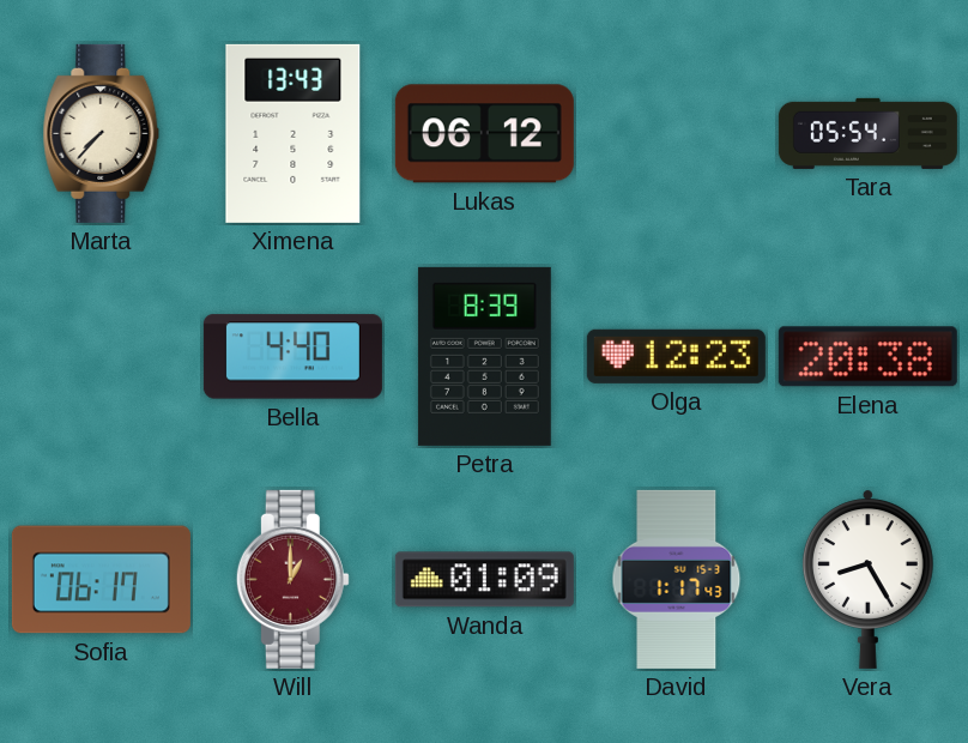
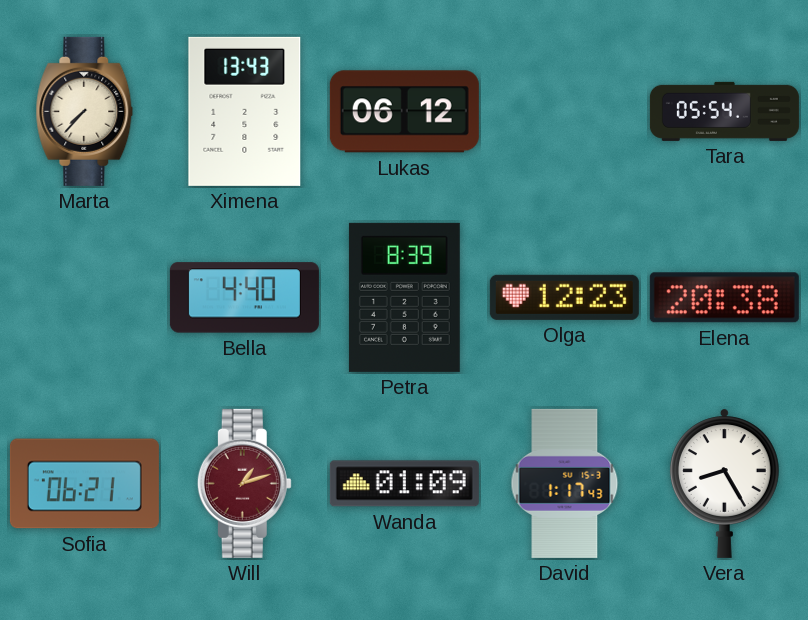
Sofia: 06:17 -> 06:21 (84, 484)
Will: 1:00 -> 1:12 (244, 483)
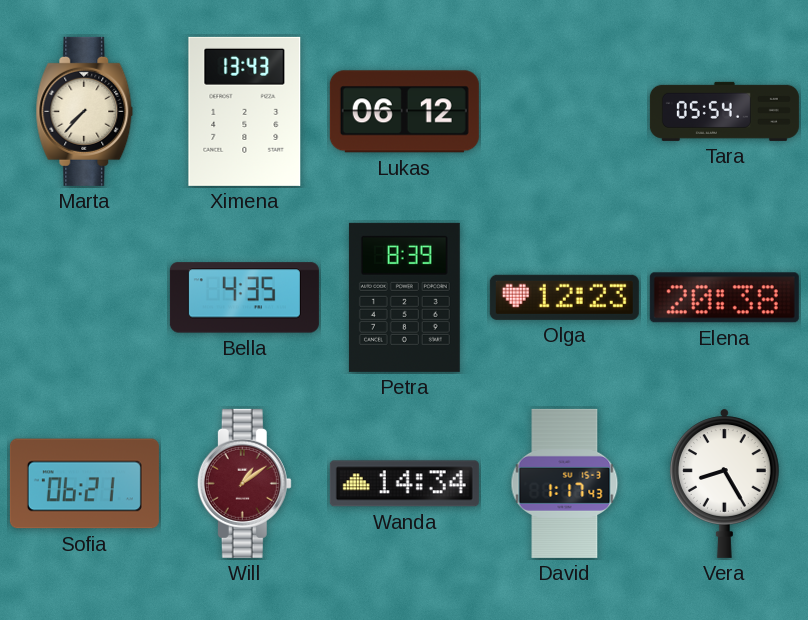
Bella: 4:40 -> 4:35 (244, 298)
Will: 1:12 -> 1:09 (244, 483)
Wanda: 01:09 -> 14:34 (404, 484)
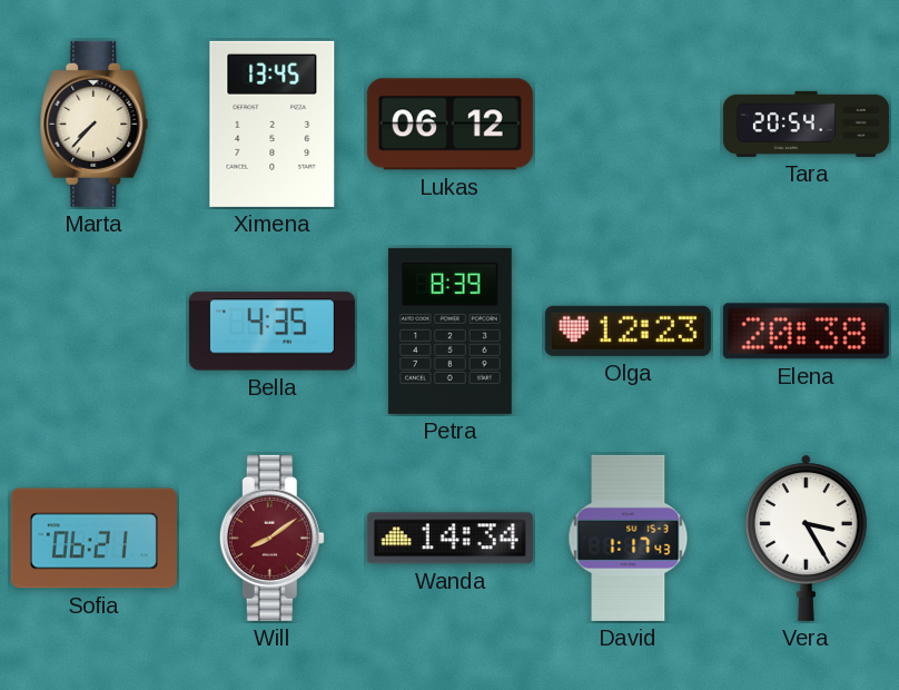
Ximena: 13:43 -> 13:45 (273, 124)
Tara: 05:54 -> 20:54 (806, 124)
Will: 1:09 -> 8:09 (271, 538)
Vera: 8:25 -> 3:25 (806, 538)
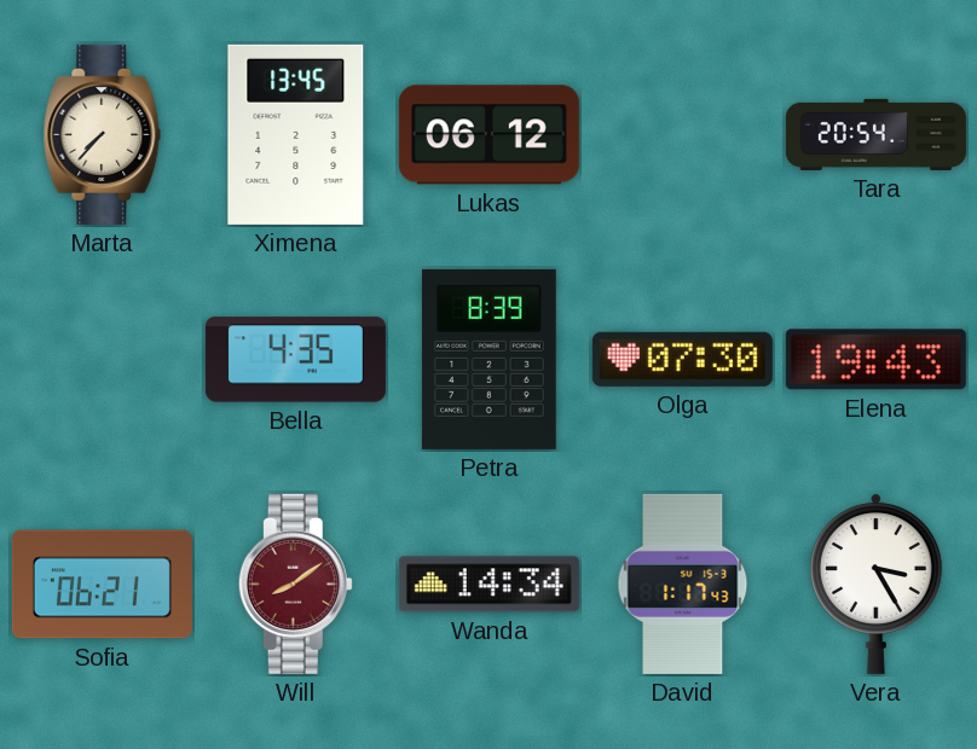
Olga: 12:23 -> 07:30 (682, 359)
Elena: 20:38 -> 19:43 (875, 360)
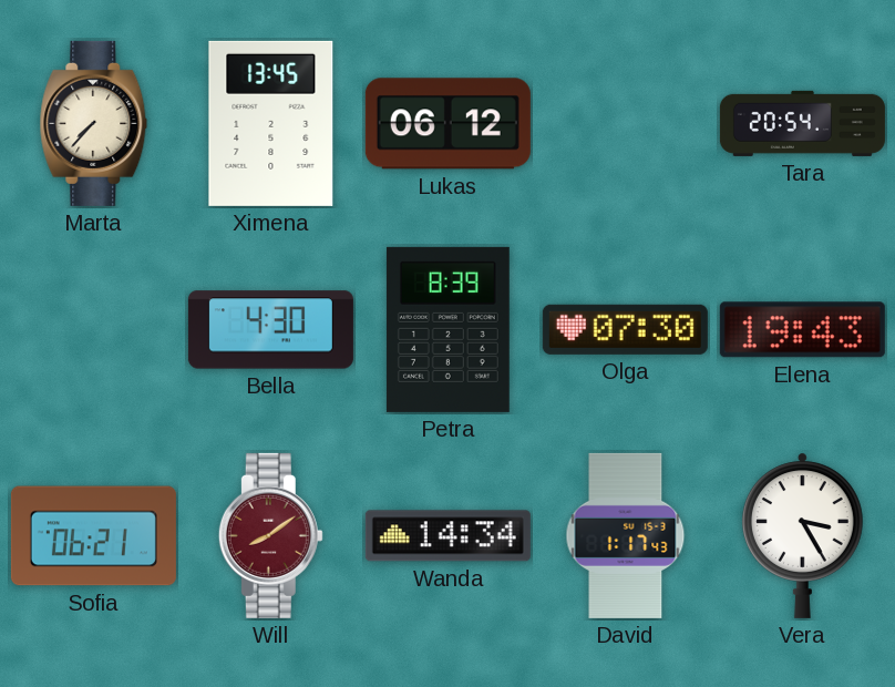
Bella: 4:35 -> 4:30 (270, 330)
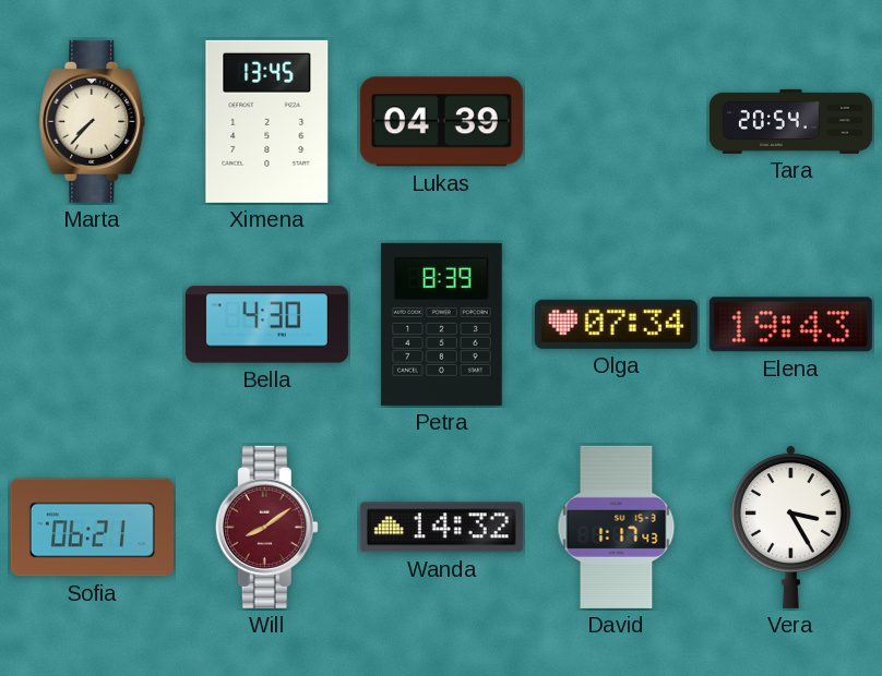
Lukas: 06:12 -> 04:39 (441, 122)
Olga: 07:30 -> 07:34 (616, 324)
Wanda: 14:34 -> 14:32 (441, 528)
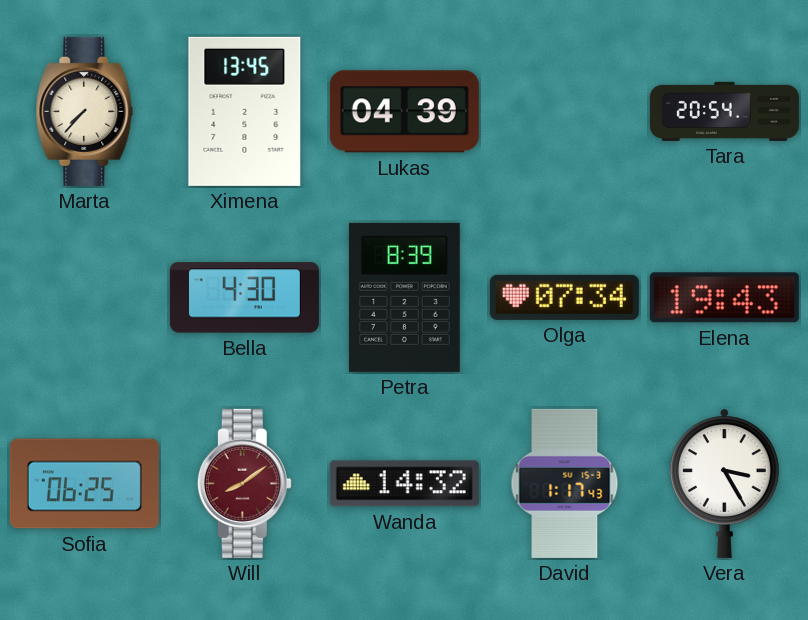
Sofia: 06:21 -> 06:25 (84, 484)
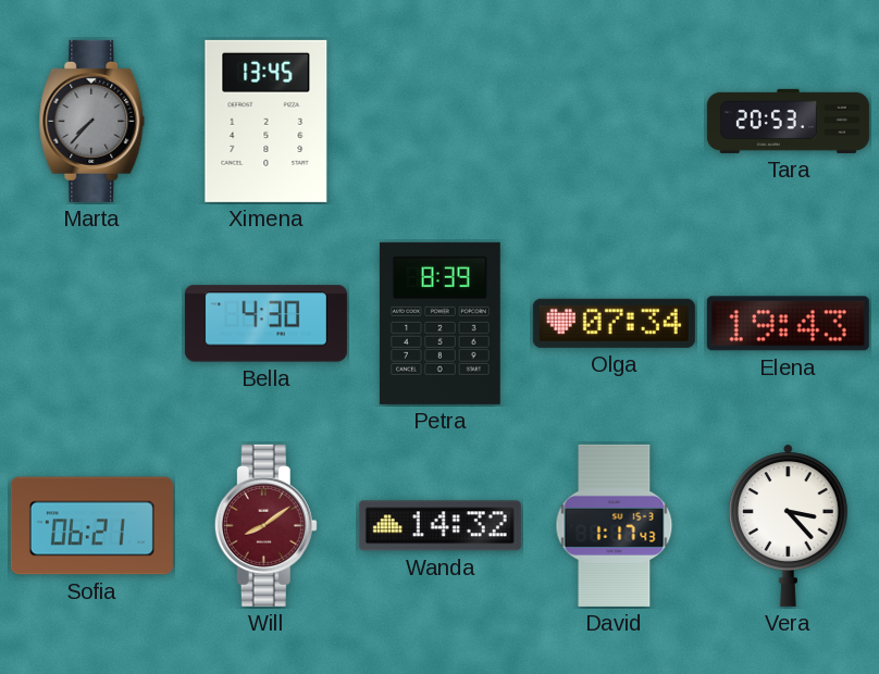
Marta dial: cream -> grey (92, 121)
Lukas: 04:39 -> none (404, 112)
Tara: 20:54 -> 20:53 (788, 121)
Sofia: 06:25 -> 06:21 (91, 526)
Vera: 3:25 -> 3:23 (788, 525)
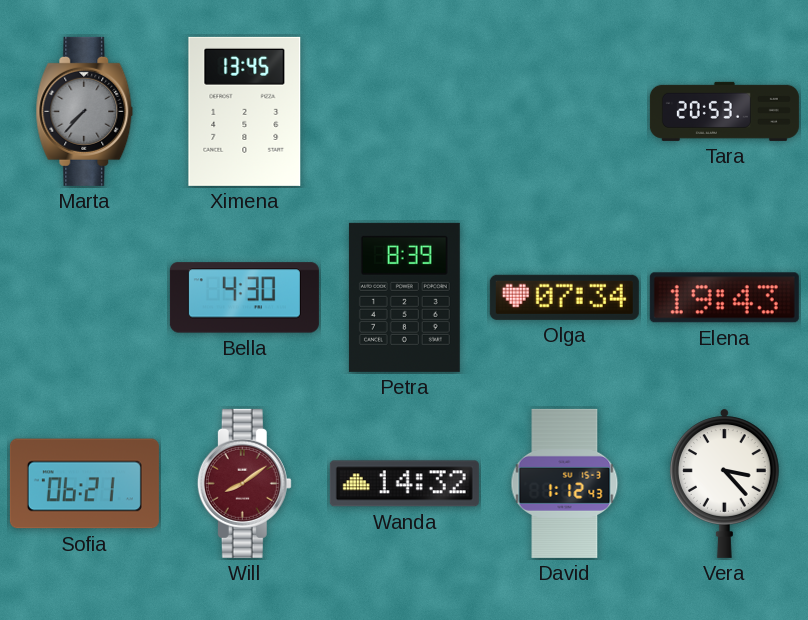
David: 1:17 -> 1:12 (565, 483)
